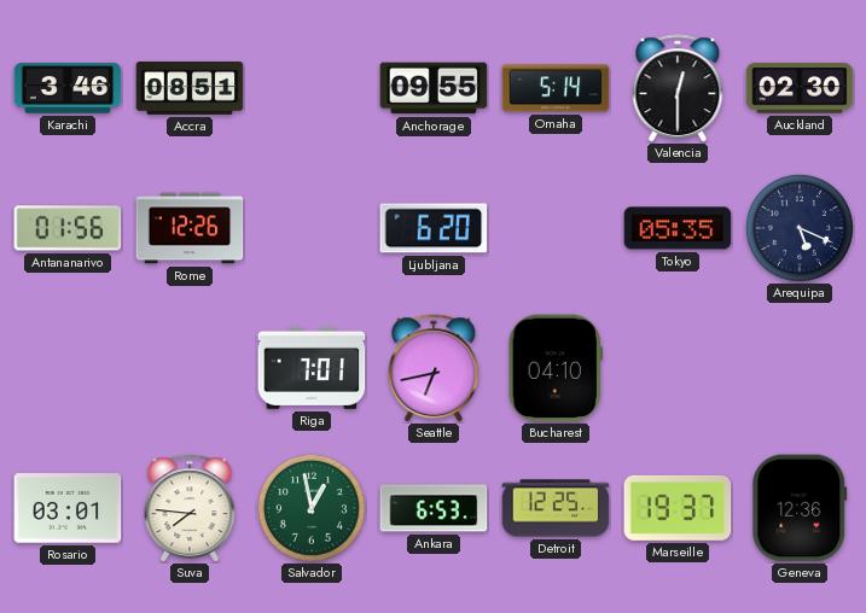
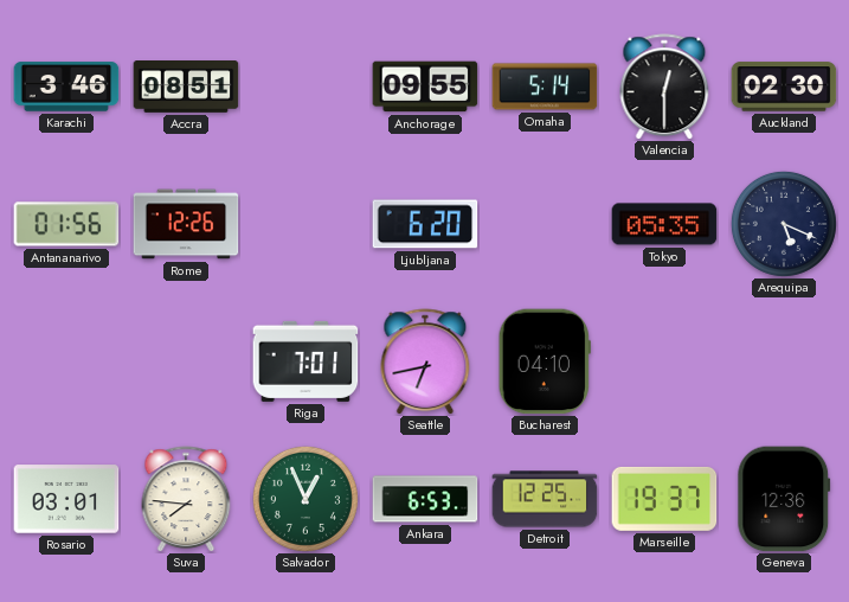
Salvador: 12:58 -> 12:56 (305, 499)
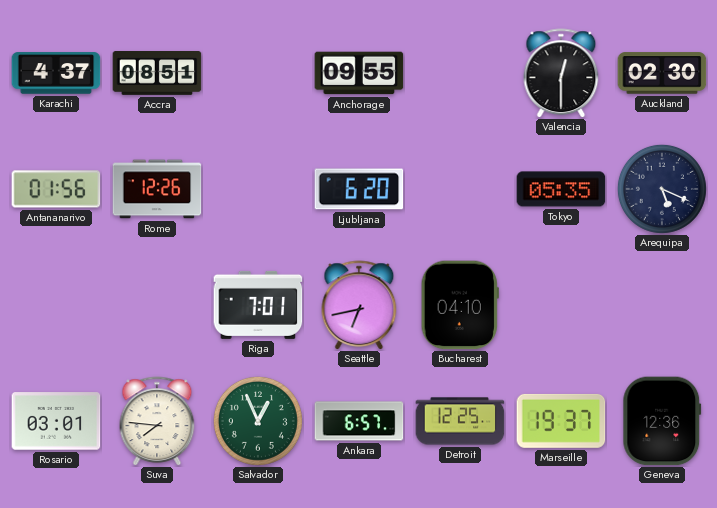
Karachi: 3:46 -> 4:37 (56, 73)
Omaha: 5:14 -> none (545, 87)
Ankara: 6:53 -> 6:57 (359, 421)
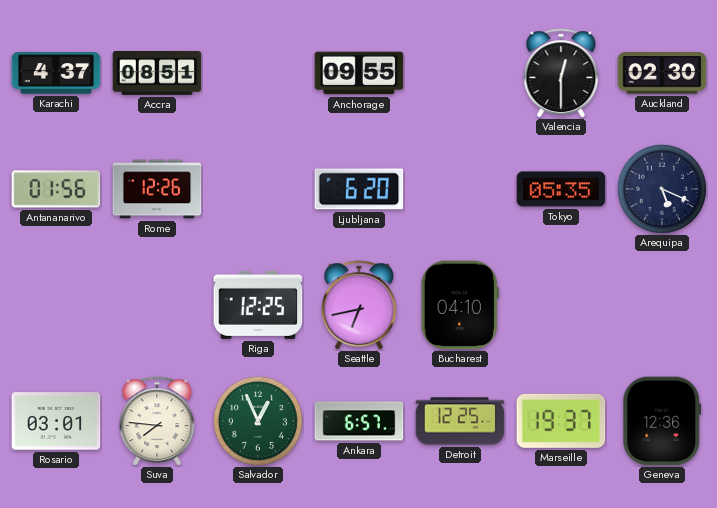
Riga: 7:01 -> 12:25 (258, 305)
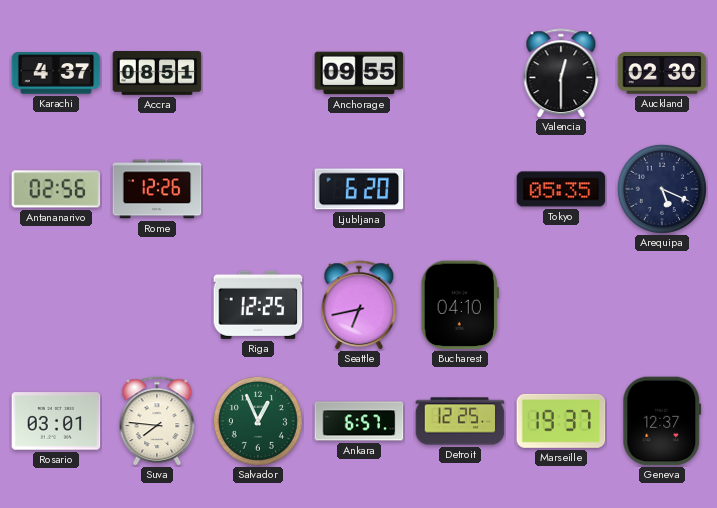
Antananarivo: 01:56 -> 02:56 (56, 189)
Geneva: 12:36 -> 12:37 (662, 421)
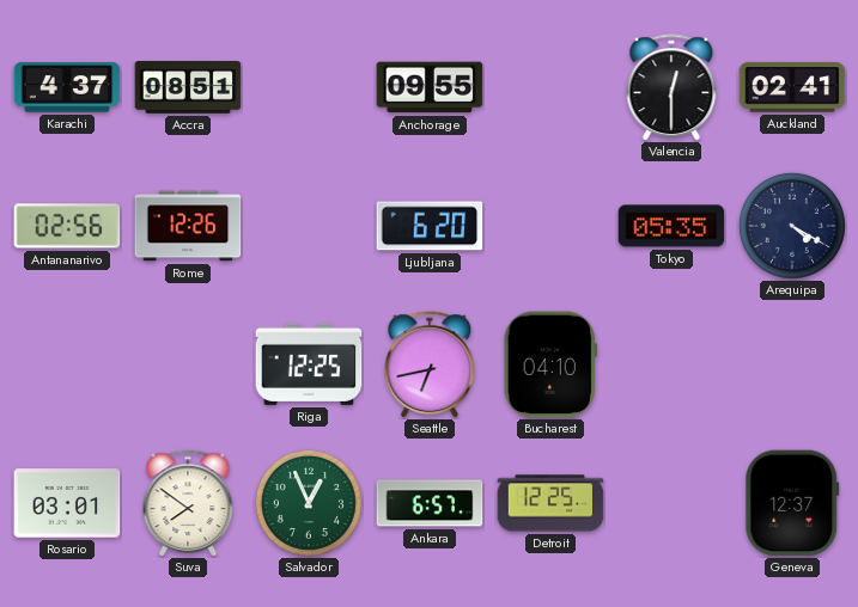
Auckland: 02:30 -> 02:41 (792, 87)
Arequipa: 5:19 -> 4:20 (792, 226)
Suva: 7:46 -> 7:51 (188, 503)
Marseille: 19:37 -> none (561, 421)
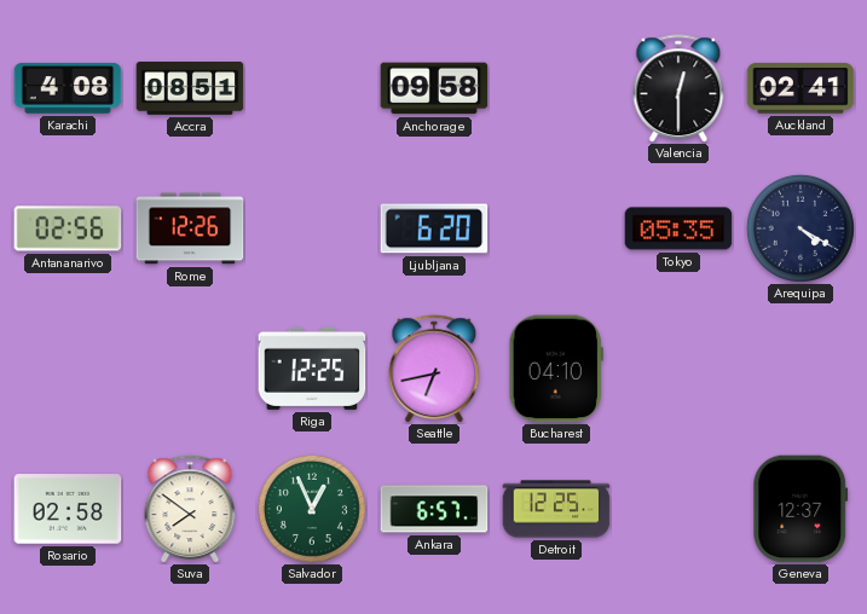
Karachi: 4:37 -> 4:08 (68, 88)
Anchorage: 09:55 -> 09:58 (434, 88)
Rosario: 03:01 -> 02:58 (68, 509)
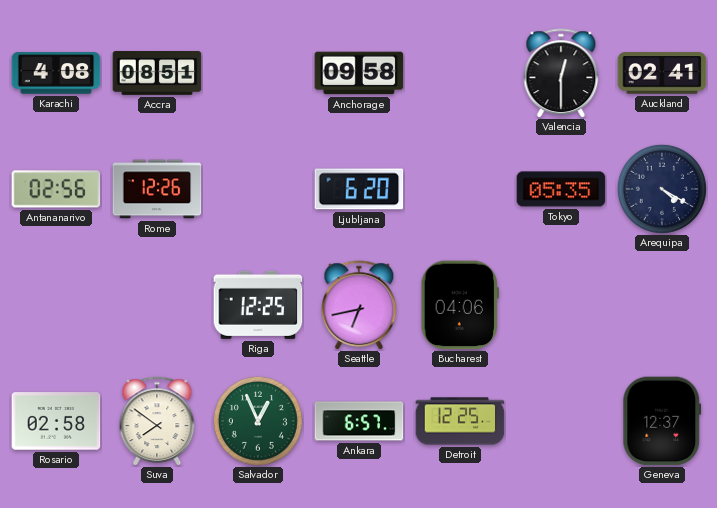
Bucharest: 04:10 -> 04:06 (460, 305)
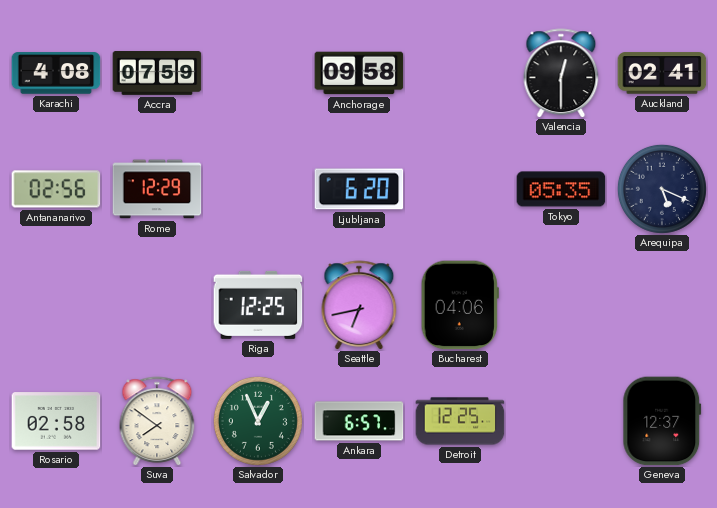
Accra: 08:51 -> 07:59 (157, 74)
Rome: 12:26 -> 12:29 (157, 189)
Arequipa: 4:20 -> 5:19 (662, 189)
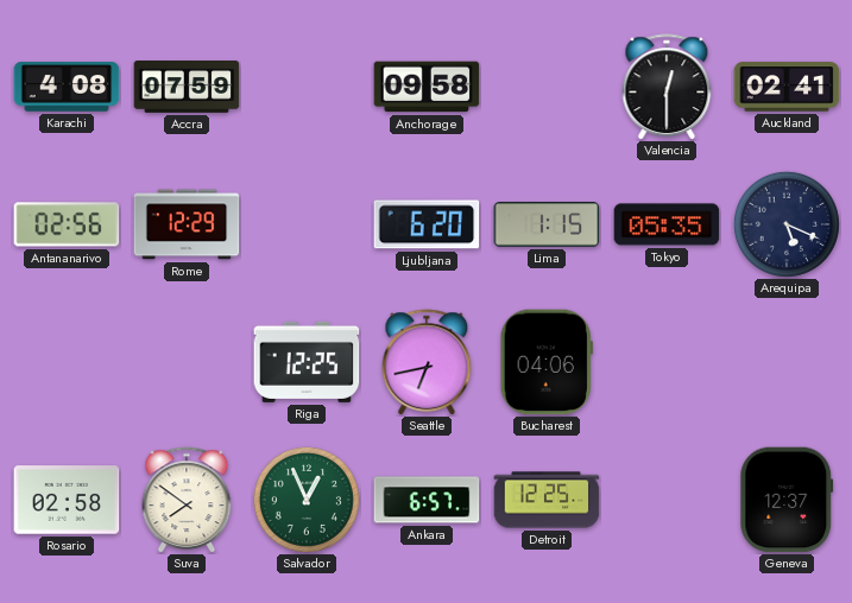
Lima: none -> 1:15 (547, 224)
